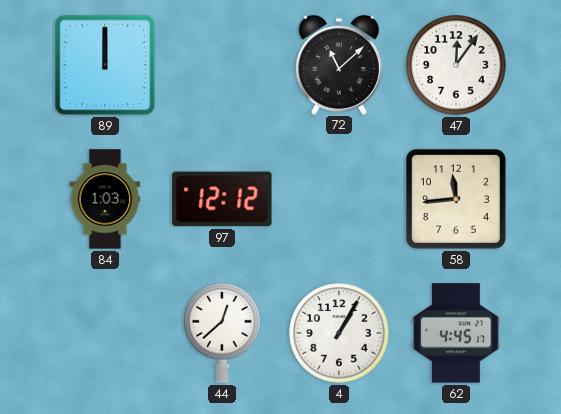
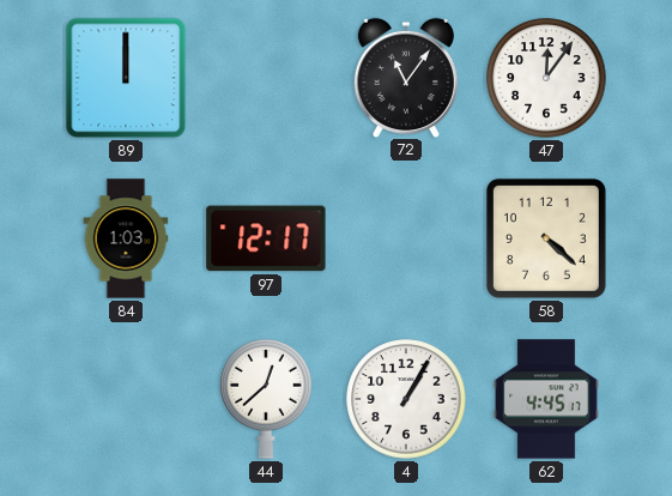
72: 11:08 -> 11:06 (406, 77)
97: 12:12 -> 12:17 (266, 238)
58: 11:44 -> 4:22 (546, 238)
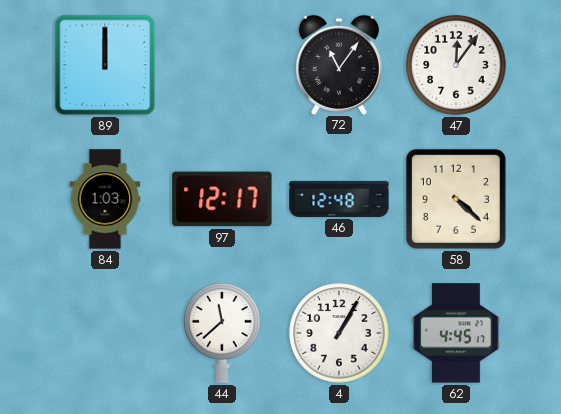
46: none -> 12:48 (339, 199)
44: 12:38 -> 11:38 (222, 333)
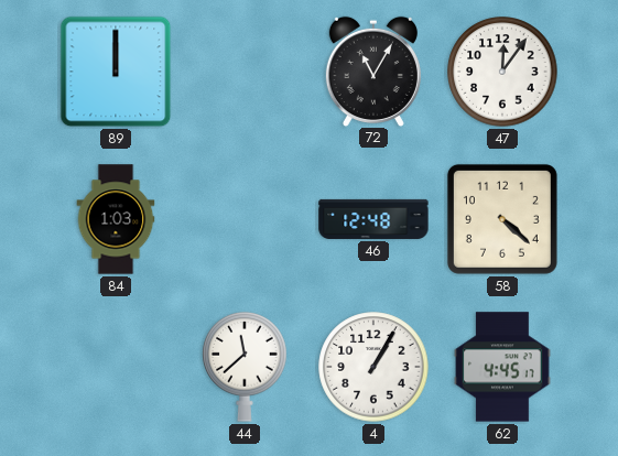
72: 11:06 -> 11:05 (373, 70)
97: 12:17 -> none (222, 199)
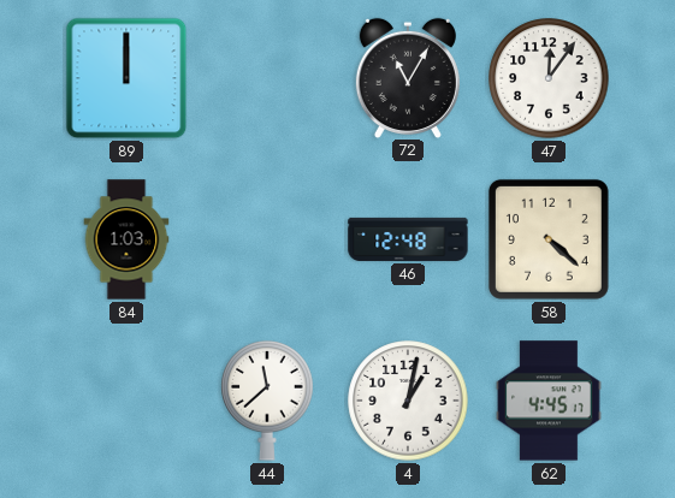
4: 1:05 -> 1:02 (408, 401)
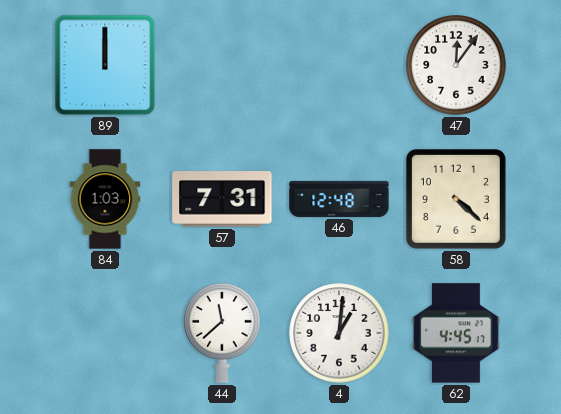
72: 11:05 -> none (408, 77)
57: none -> 7:31 (222, 199)
4: 1:02 -> 1:01 (339, 333)
